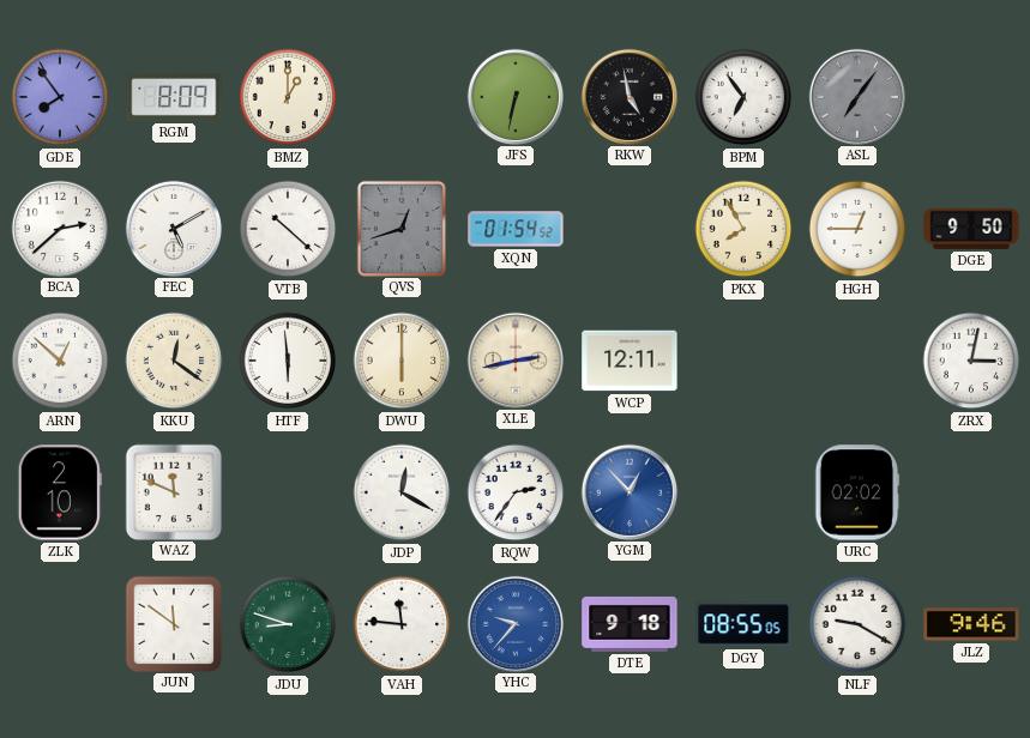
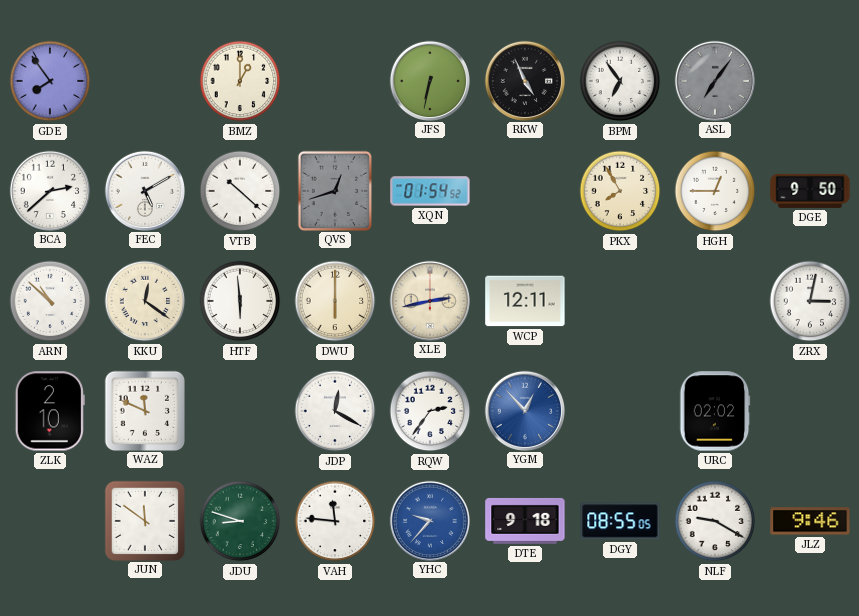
RGM: 8:09 -> none (174, 97)
RKW: 4:58 -> 4:56 (524, 80)
ARN: 12:52 -> 10:52 (50, 301)
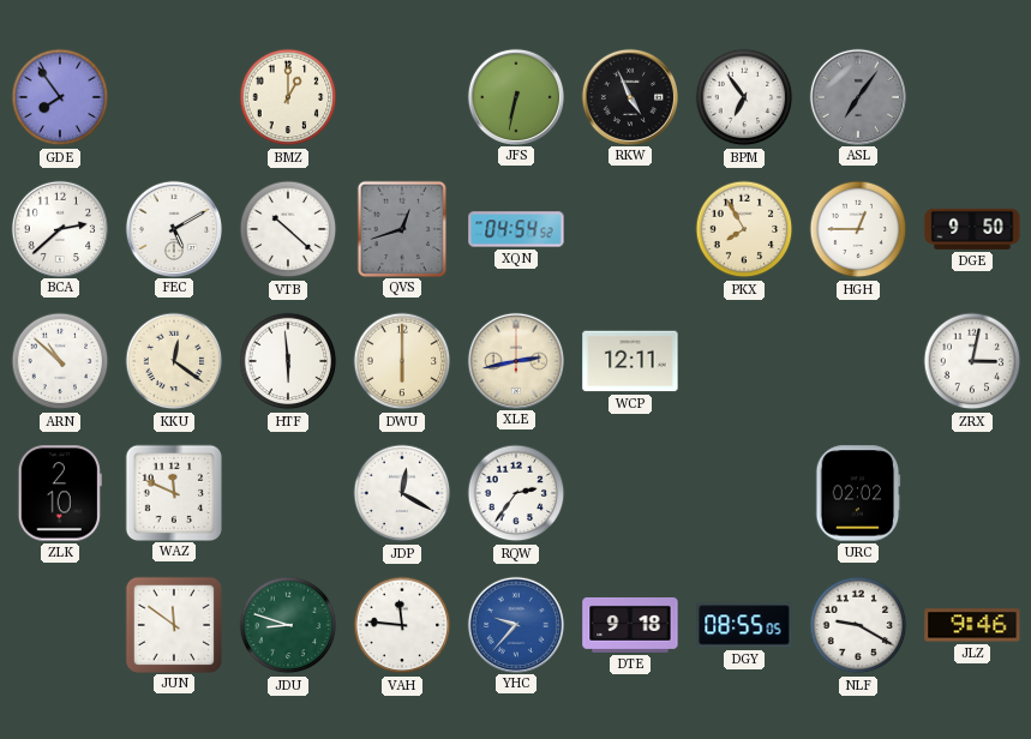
XQN: 01:54 -> 04:54 (516, 229)
YGM: 12:53 -> none (524, 410)
